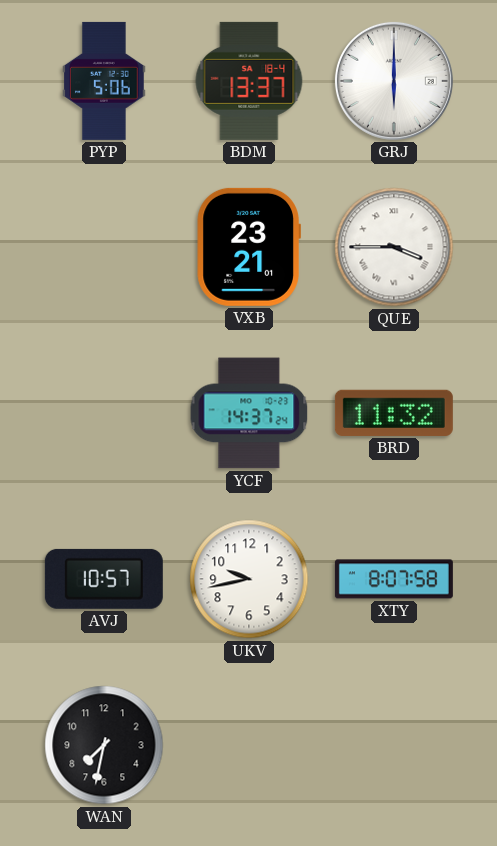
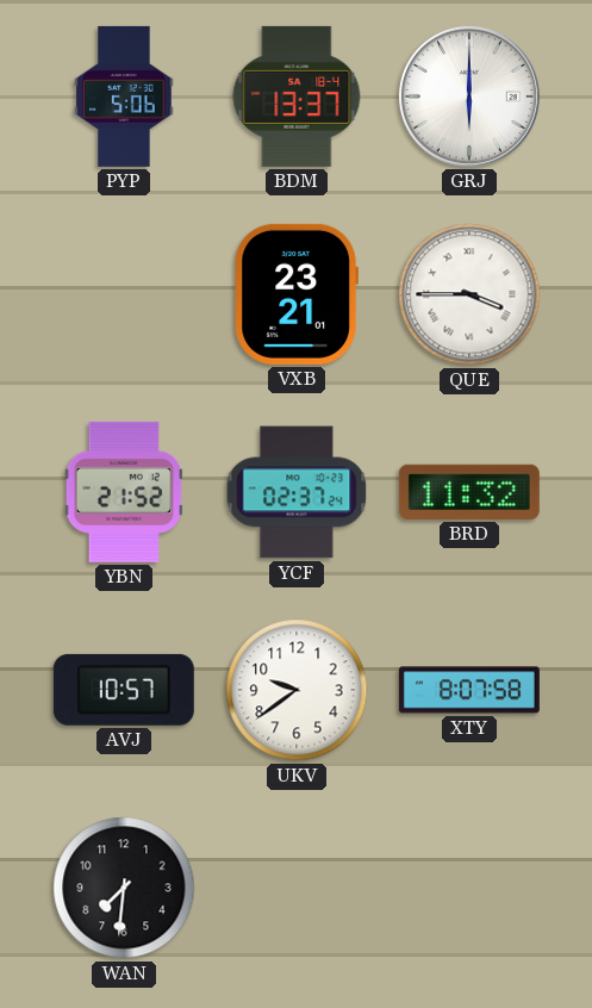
YBN: none -> 21:52 (124, 492)
YCF: 14:37 -> 02:37 (297, 492)
UKV: 9:43 -> 9:39 (297, 690)
WAN: 7:32 -> 7:31 (124, 888)
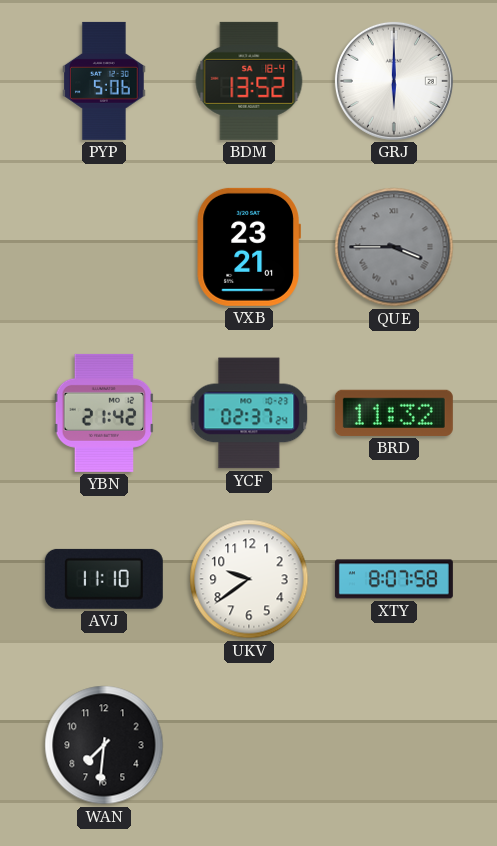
BDM: 13:37 -> 13:52 (249, 81)
QUE dial: white -> grey (394, 247)
YBN: 21:52 -> 21:42 (104, 413)
AVJ: 10:57 -> 11:10 (104, 579)
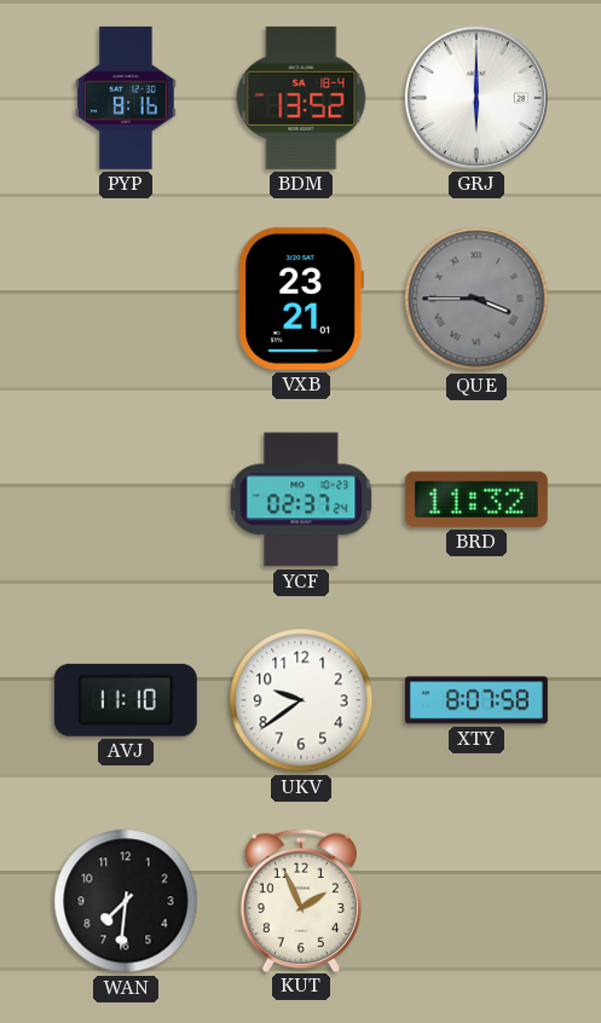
PYP: 5:06 -> 8:16 (127, 98)
YBN: 21:42 -> none (104, 413)
KUT: none -> 1:56 (301, 900)
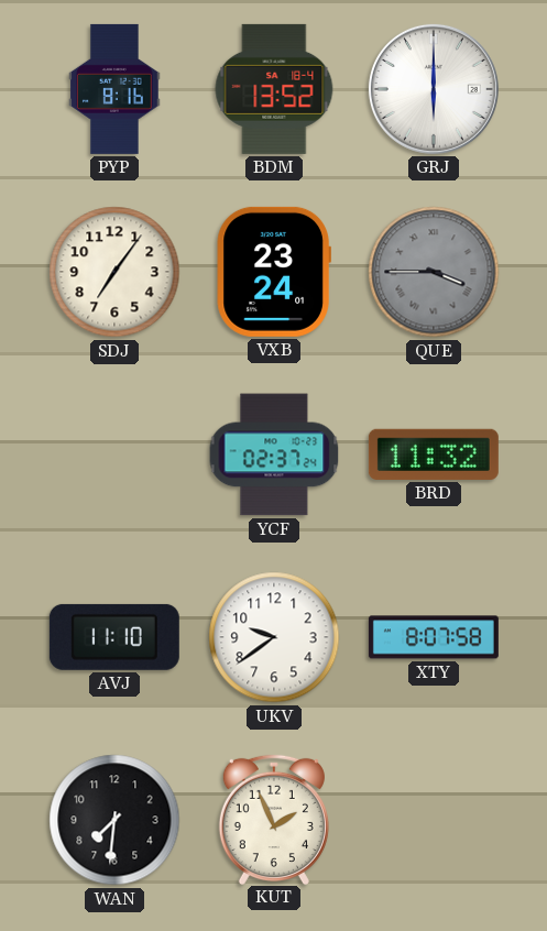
SDJ: none -> 7:06 (114, 272)
VXB: 23:21 -> 23:24 (274, 272)
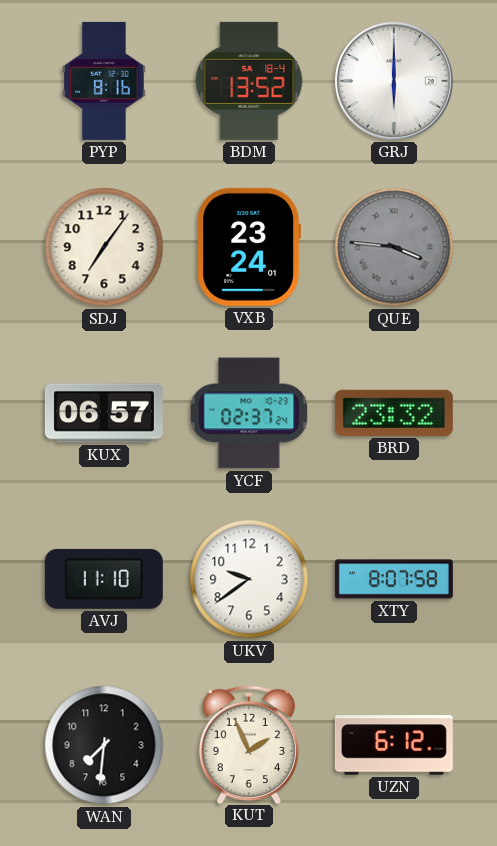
QUE: 3:45 -> 3:46 (394, 247)
KUX: none -> 06:57 (104, 413)
BRD: 11:32 -> 23:32 (394, 413)
UZN: none -> 6:12 (394, 745)
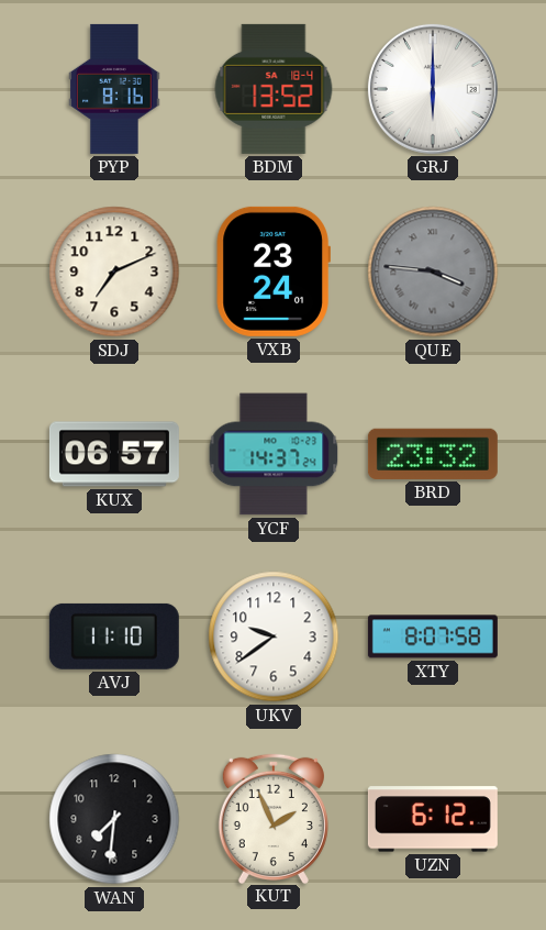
SDJ: 7:06 -> 7:11 (114, 272)
YCF: 02:37 -> 14:37 (274, 454)
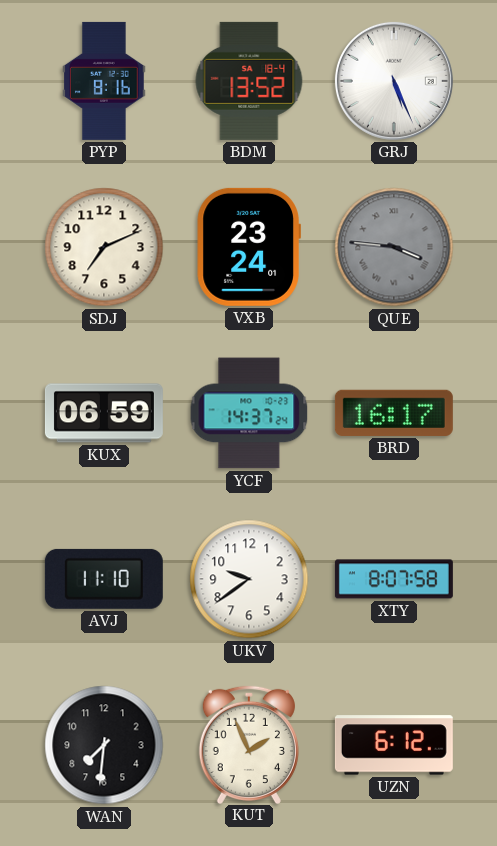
GRJ: 6:00 -> 5:26 (394, 81)
KUX: 06:57 -> 06:59 (104, 413)
BRD: 23:32 -> 16:17 (394, 413)
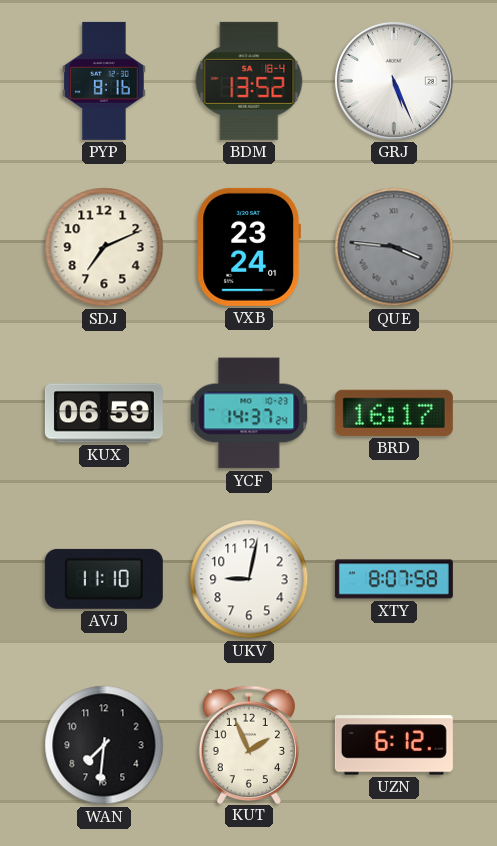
UKV: 9:39 -> 9:02 (249, 579)
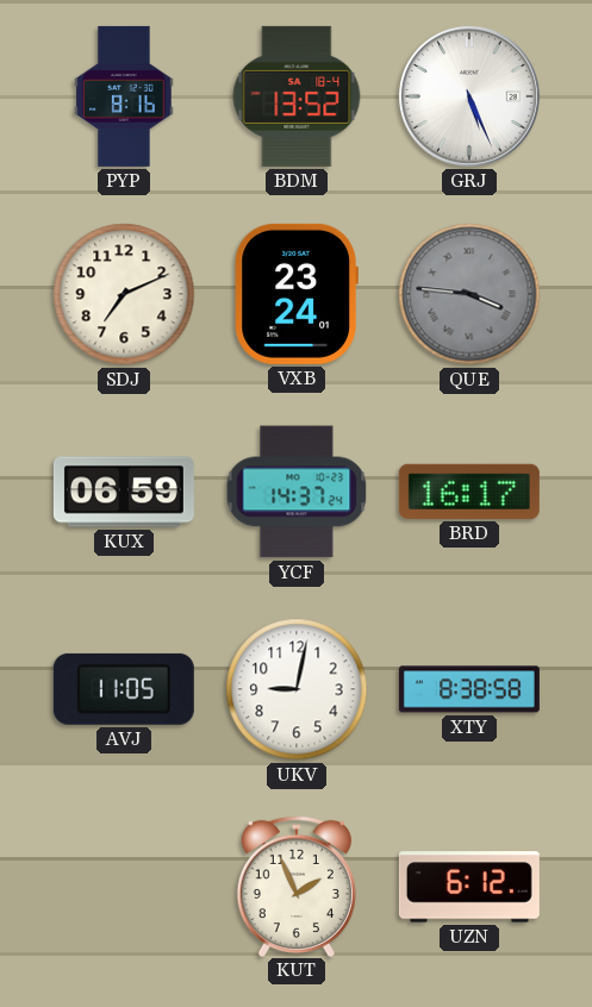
AVJ: 11:10 -> 11:05 (124, 689)
XTY: 8:07 -> 8:38 (469, 689)
WAN: 7:31 -> none (104, 745)
